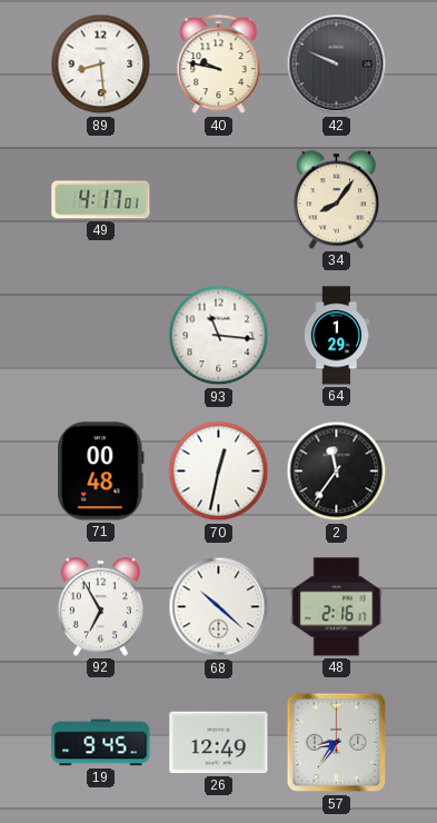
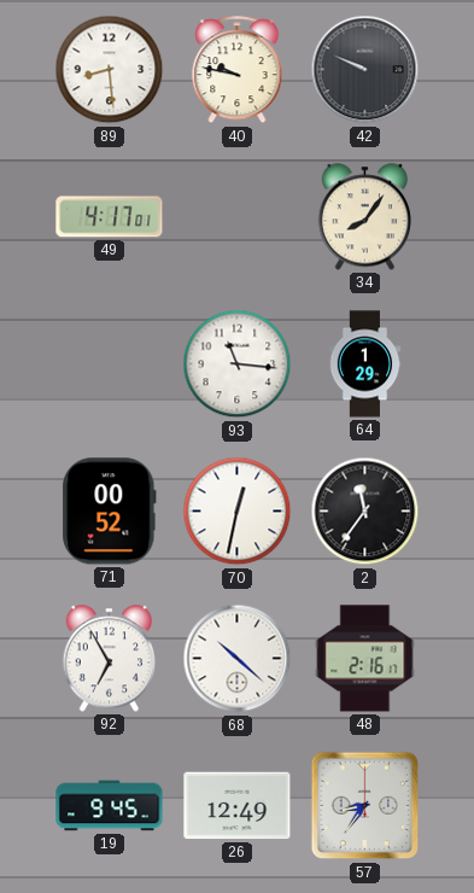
71: 00:48 -> 00:52 (110, 512)
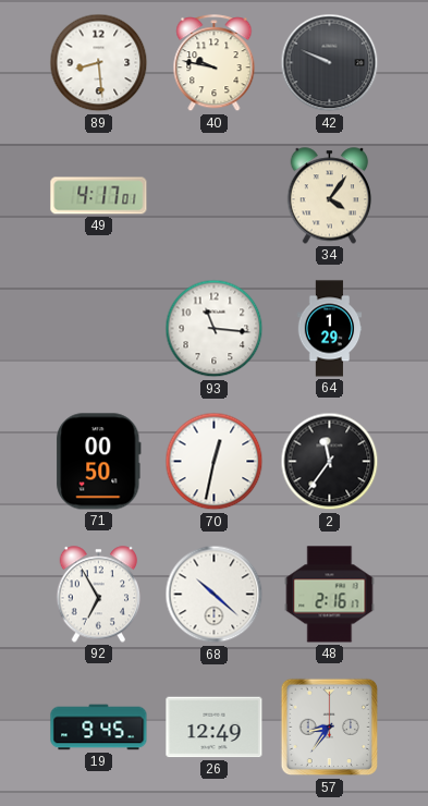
34: 8:06 -> 4:06 (330, 196)
71: 00:52 -> 00:50 (99, 462)
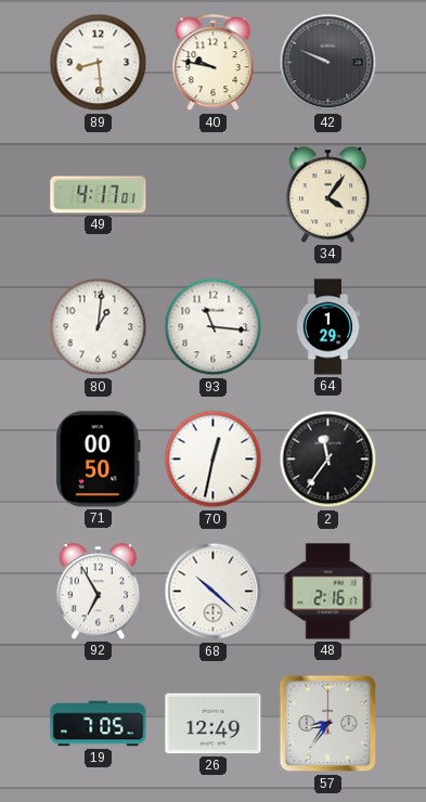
80: none -> 1:01 (99, 327)
19: 9:45 -> 7:05 (99, 724)
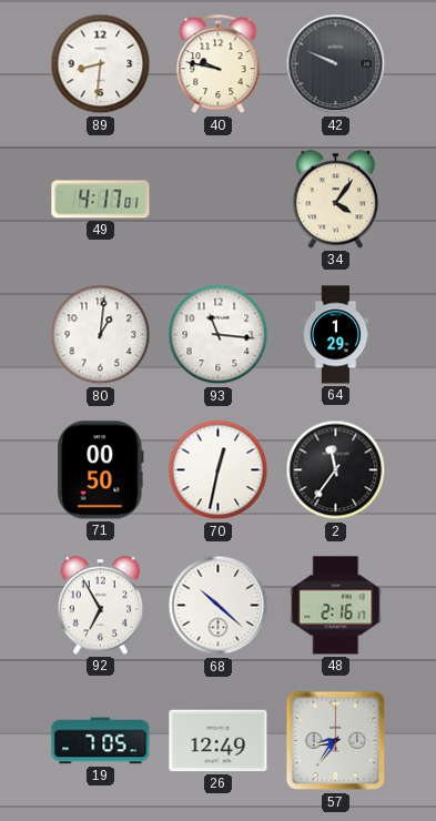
89: 8:29 -> 8:31 (101, 64)
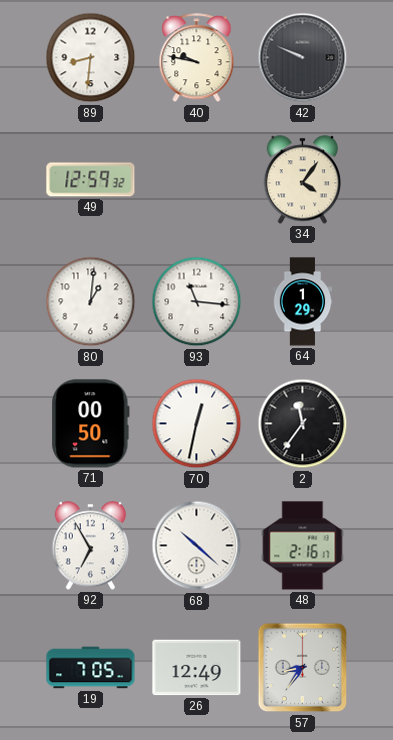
49: 4:17 -> 12:59 (91, 180)
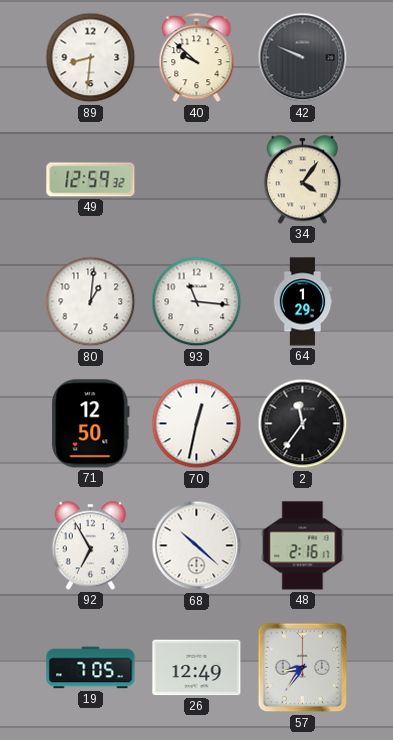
40: 9:47 -> 9:52 (197, 58)
71: 00:50 -> 12:50 (91, 424)
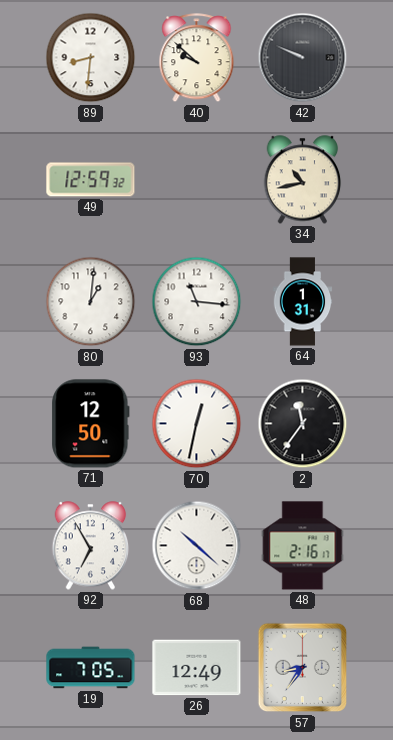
34: 4:06 -> 10:43 (303, 180)
64: 1:29 -> 1:31 (303, 302)
